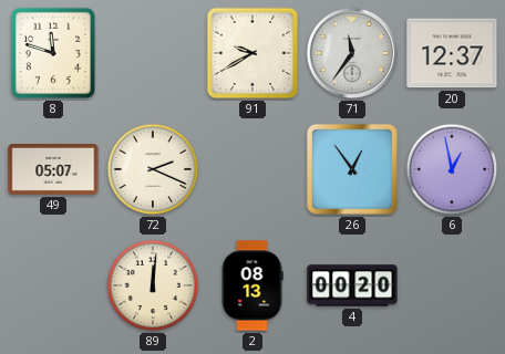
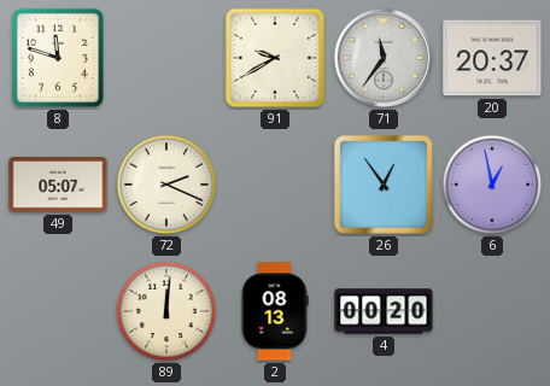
20: 12:37 -> 20:37 (492, 58)
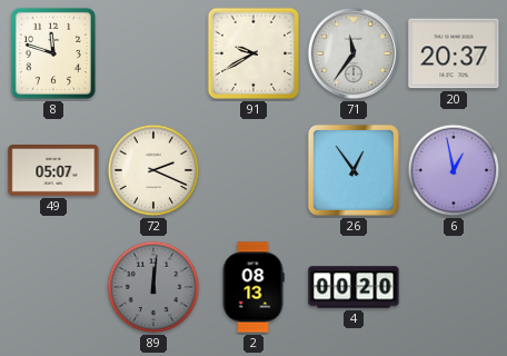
89 dial: cream -> grey (153, 287)
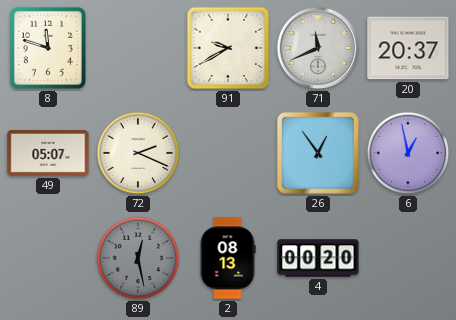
71: 11:36 -> 11:41 (318, 48)
89: 12:01 -> 12:28 (138, 258)
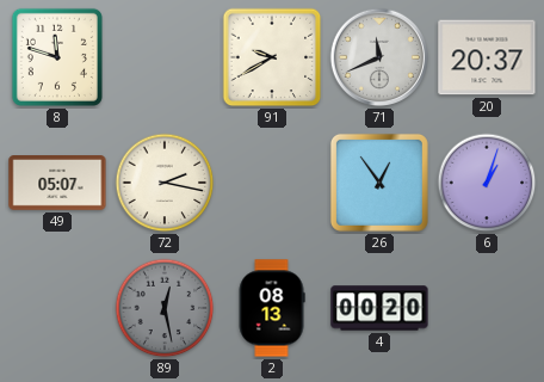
72: 2:19 -> 2:17 (165, 183)
6: 12:58 -> 1:03 (487, 183)
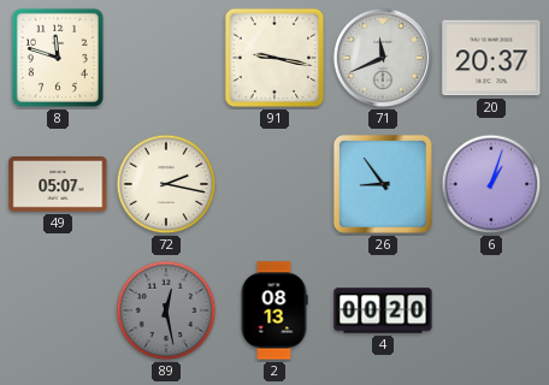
91: 9:40 -> 9:17 (274, 58)
26: 12:54 -> 8:54 (383, 184)
